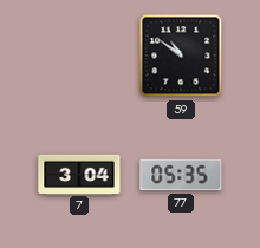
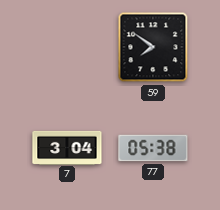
59: 10:51 -> 7:51 (153, 47)
77: 05:35 -> 05:38 (153, 148)
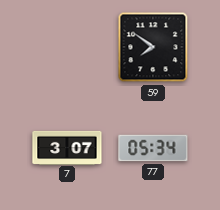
7: 3:04 -> 3:07 (67, 147)
77: 05:38 -> 05:34 (153, 148)
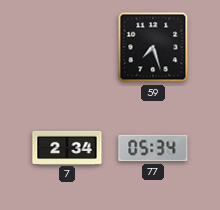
59: 7:51 -> 7:27 (153, 47)
7: 3:07 -> 2:34 (67, 147)
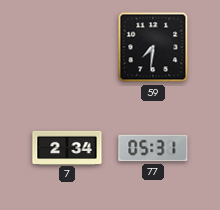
59: 7:27 -> 7:31 (153, 47)
77: 05:34 -> 05:31 (153, 148)
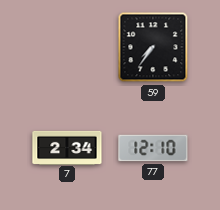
59: 7:31 -> 7:36 (153, 47)
77: 05:31 -> 12:10 (153, 148)
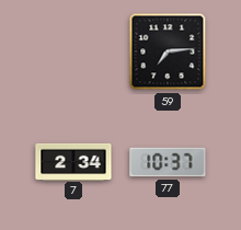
59: 7:36 -> 7:14 (168, 51)
77: 12:10 -> 10:37 (168, 162)
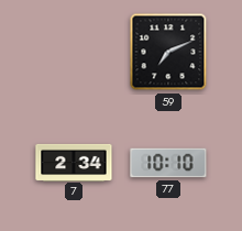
59: 7:14 -> 7:11 (168, 52)
77: 10:37 -> 10:10 (168, 163)
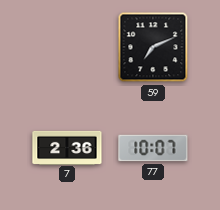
7: 2:34 -> 2:36 (67, 147)
77: 10:10 -> 10:07 (153, 148)
